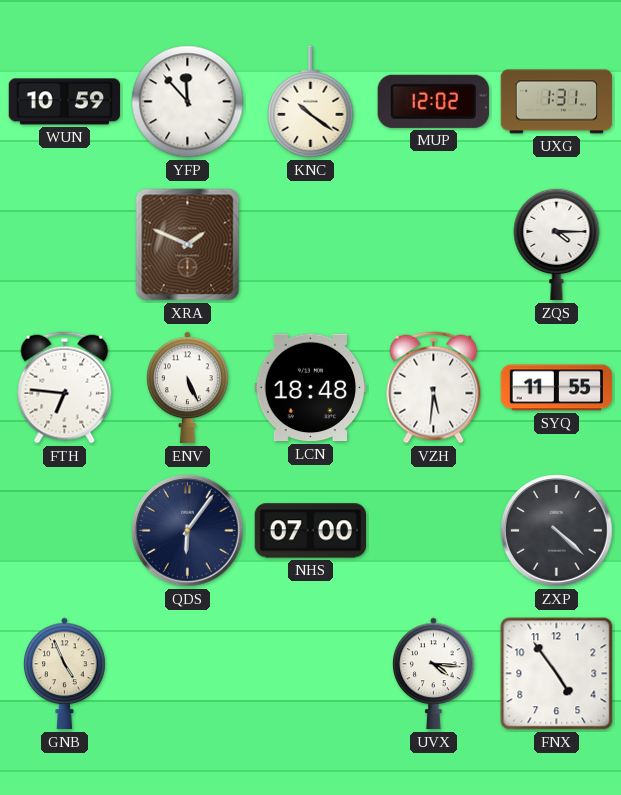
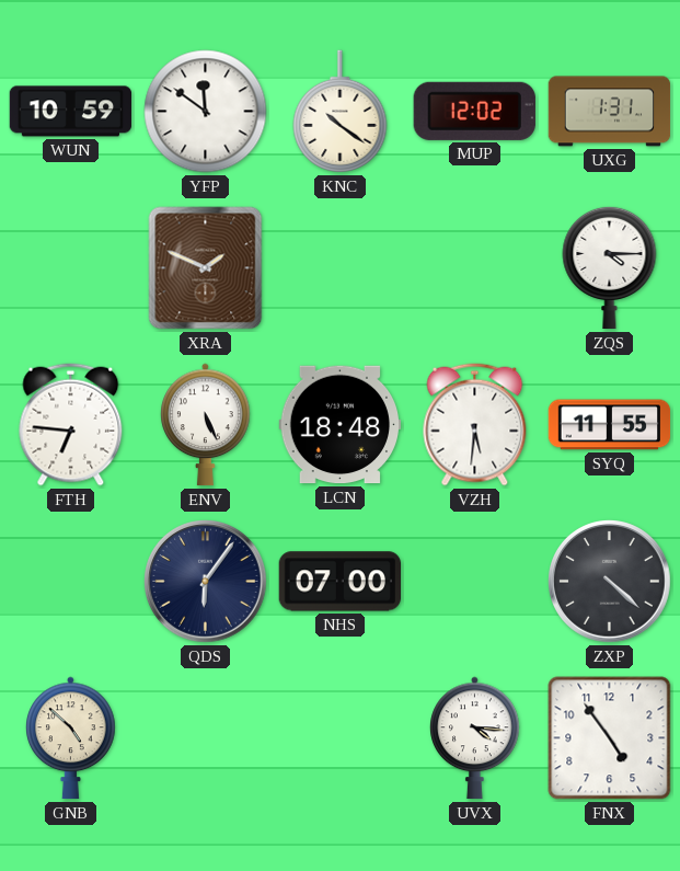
YFP: 11:53 -> 11:51 (206, 112)
GNB: 4:56 -> 4:52 (71, 738)
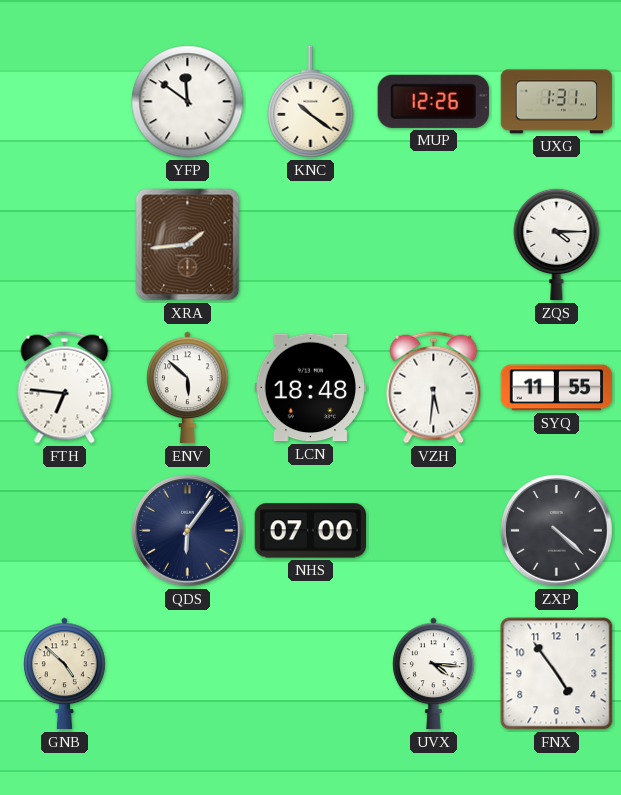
WUN: 10:59 -> none (71, 112)
MUP: 12:02 -> 12:26 (433, 101)
XRA: 1:49 -> 1:44 (188, 245)
ENV: 5:26 -> 5:52 (188, 388)
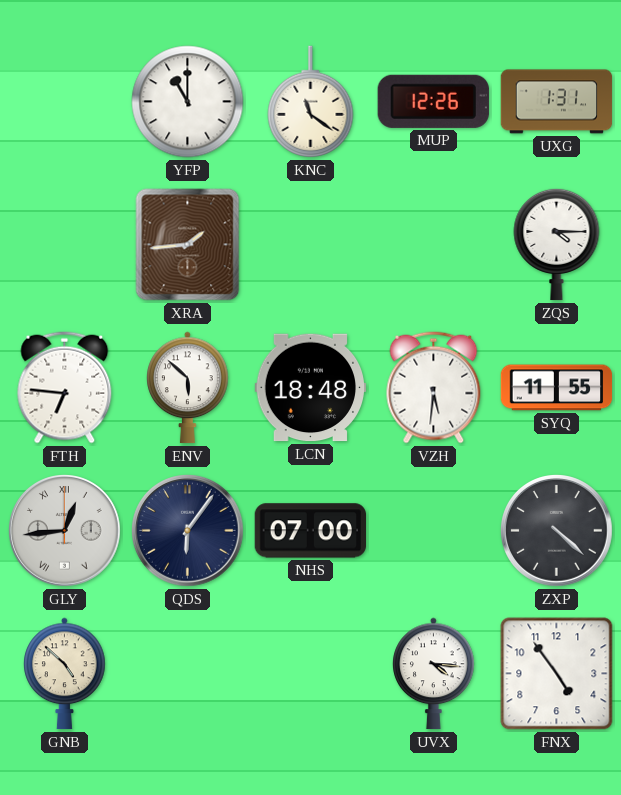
YFP: 11:51 -> 11:00 (188, 102)
KNC: 10:21 -> 11:21 (311, 102)
GLY: none -> 12:44 (65, 531)
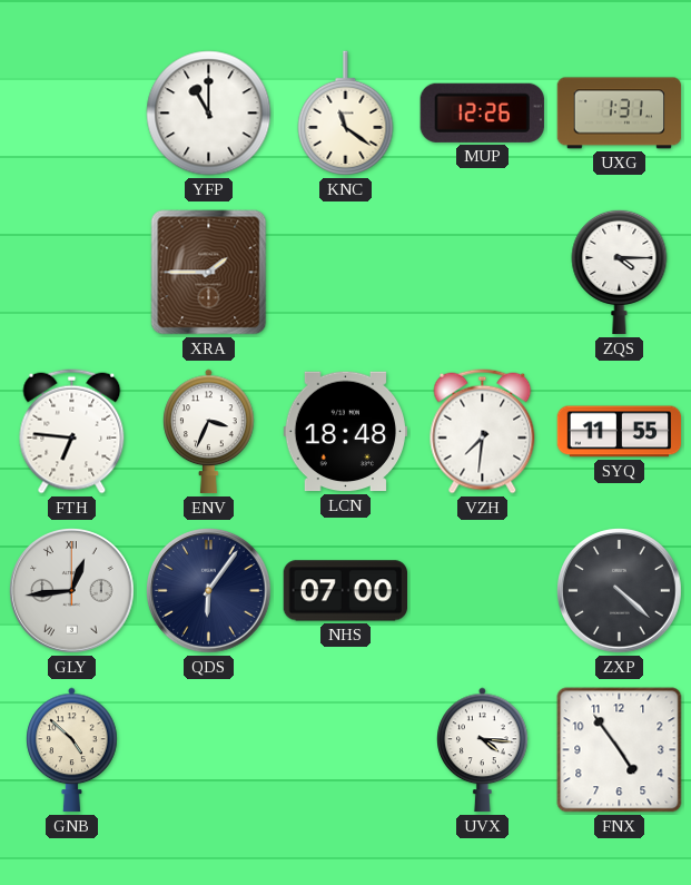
XRA: 1:44 -> 1:45 (209, 273)
ENV: 5:52 -> 3:34 (209, 432)
VZH: 5:31 -> 7:31 (483, 432)
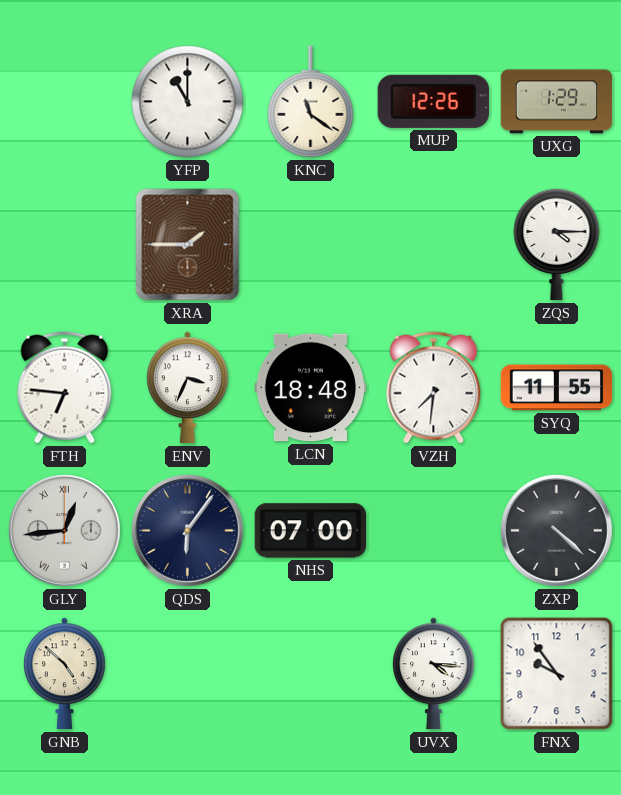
UXG: 1:31 -> 1:29 (557, 102)
FNX: 4:54 -> 9:54 (557, 674)
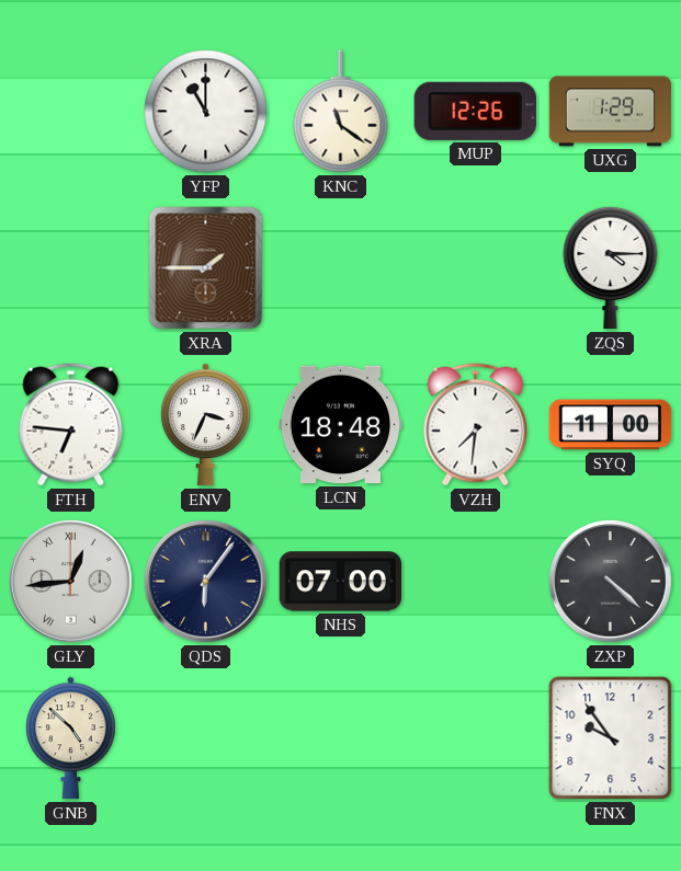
SYQ: 11:55 -> 11:00 (611, 425)
UVX: 4:16 -> none (434, 674)
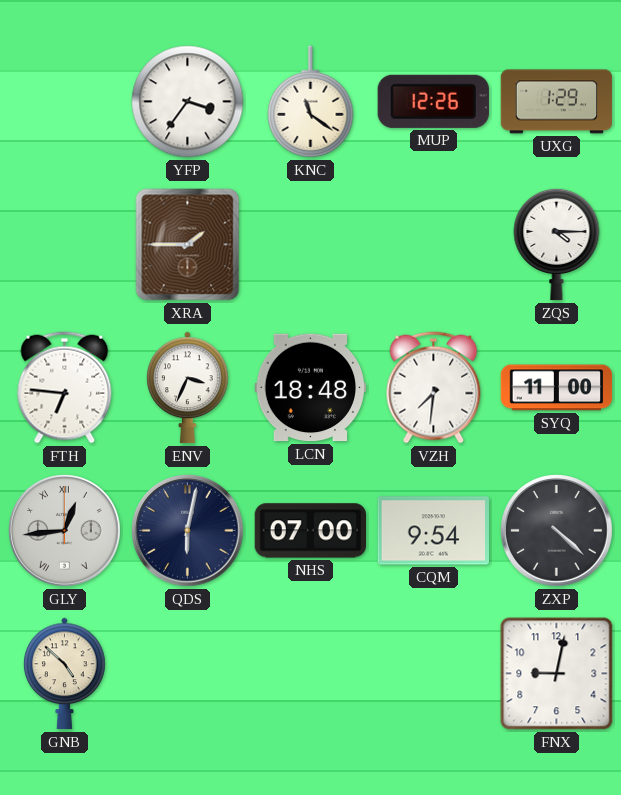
YFP: 11:00 -> 3:36 (188, 102)
QDS: 6:06 -> 6:02 (188, 531)
CQM: none -> 9:54 (433, 531)
FNX: 9:54 -> 9:02 (557, 674)
